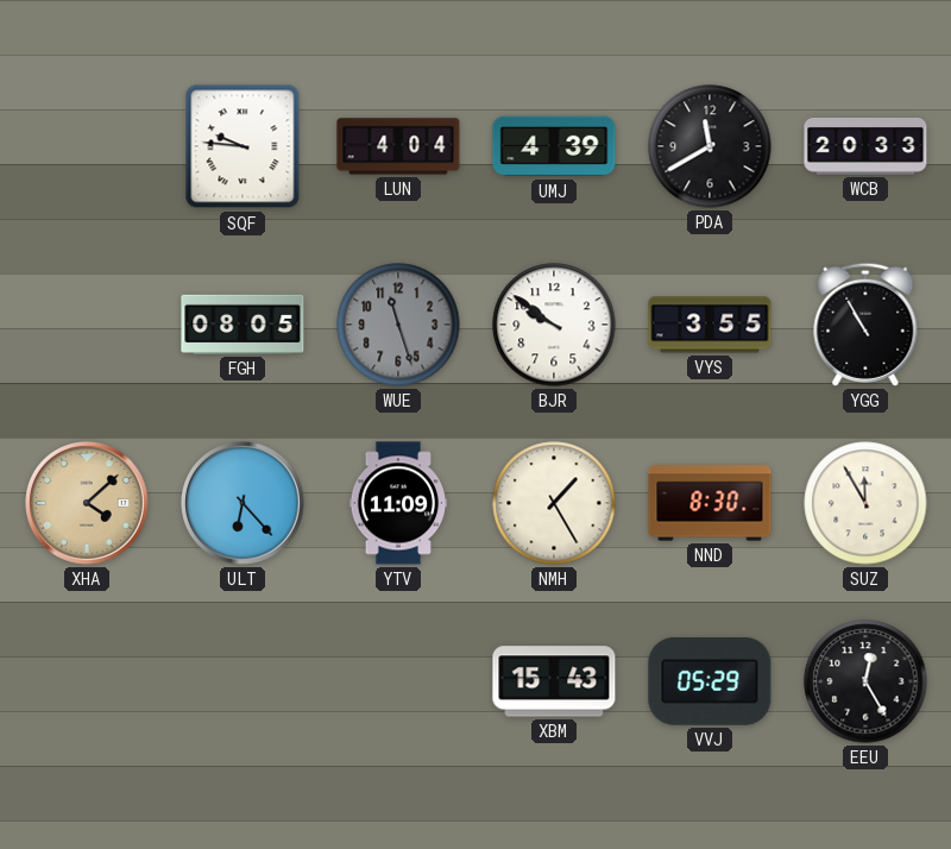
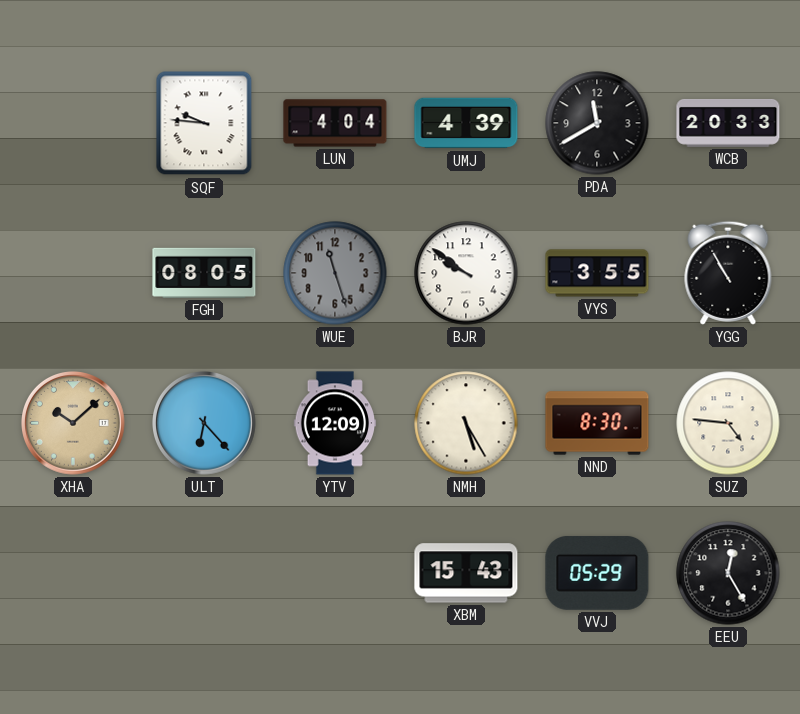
XHA: 4:08 -> 10:08 (74, 424)
YTV: 11:09 -> 12:09 (335, 423)
NMH: 1:25 -> 5:25 (466, 423)
SUZ: 11:55 -> 4:46 (728, 423)
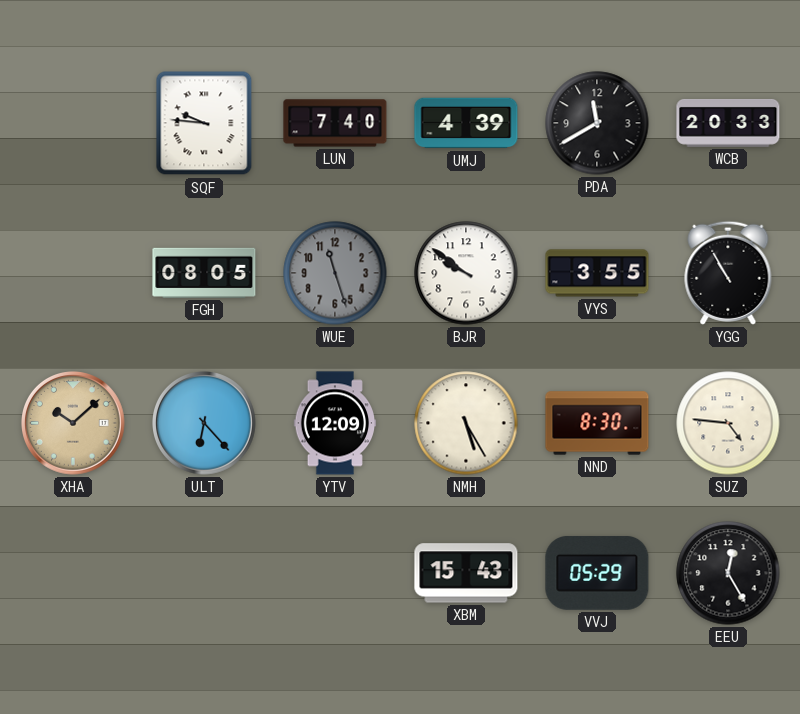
LUN: 4:04 -> 7:40 (335, 123)
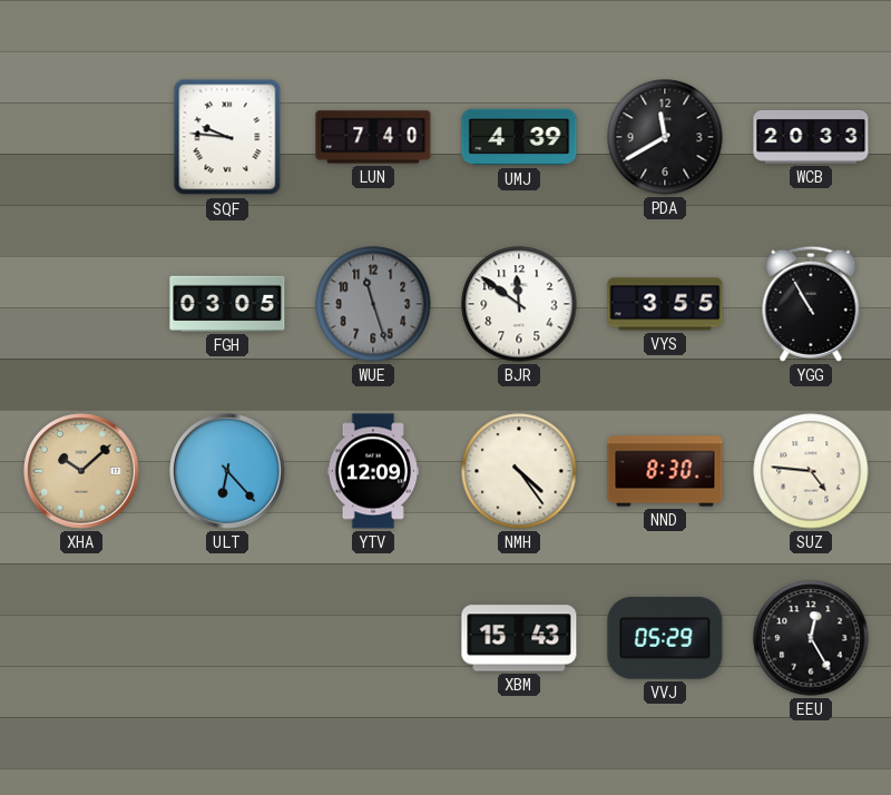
FGH: 08:05 -> 03:05 (227, 304)
BJR: 9:51 -> 11:51 (519, 304)
NMH: 5:25 -> 4:24 (519, 471)
